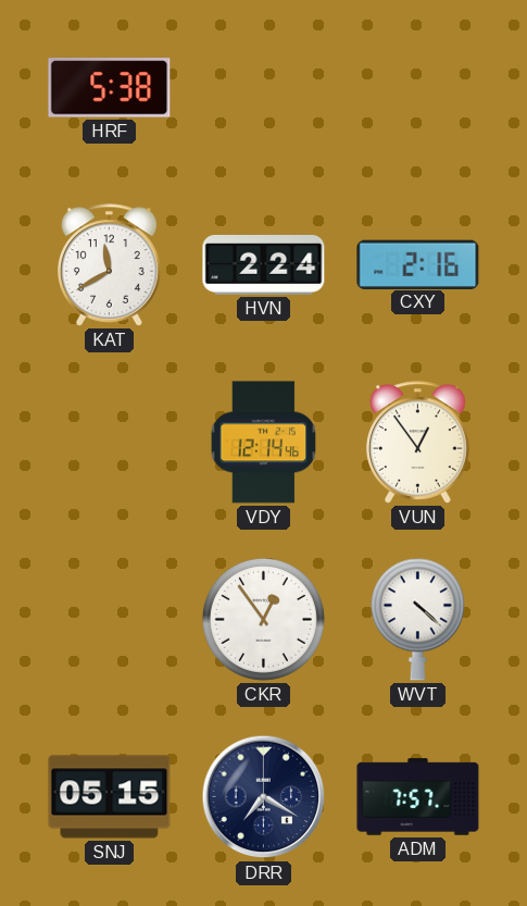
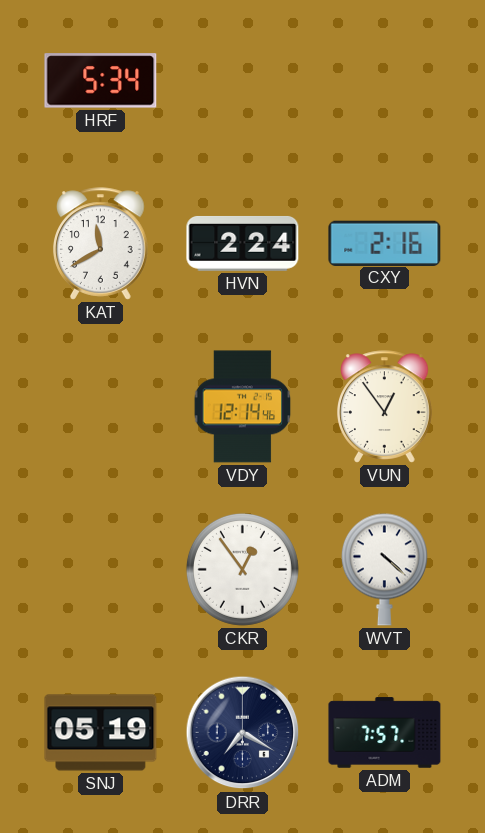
HRF: 5:38 -> 5:34 (101, 81)
SNJ: 05:15 -> 05:19 (101, 733)
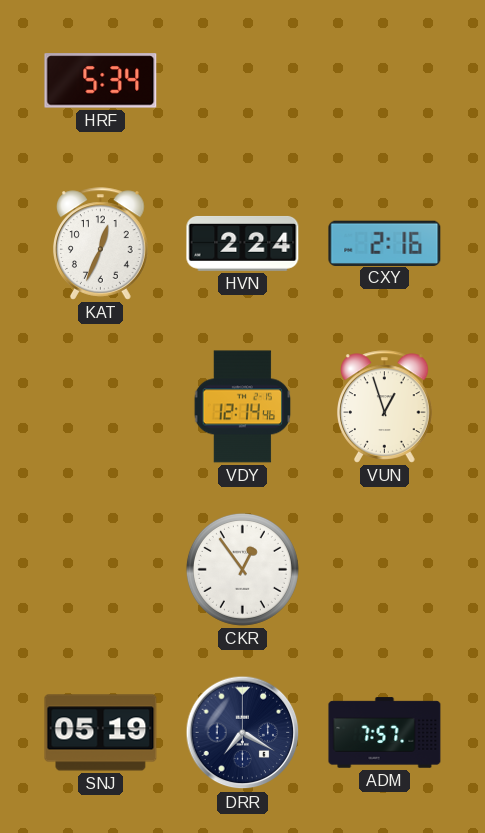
KAT: 11:40 -> 12:34 (101, 244)
VUN: 12:54 -> 12:57 (385, 407)
WVT: 4:22 -> none (384, 569)
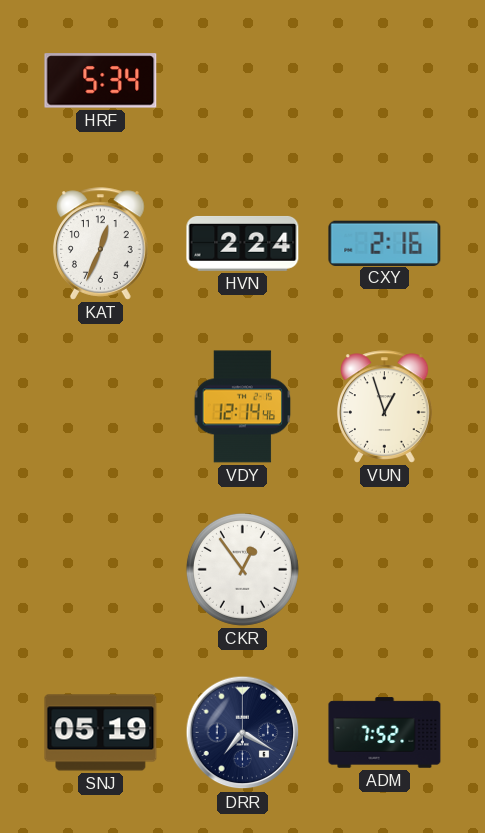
ADM: 7:57 -> 7:52 (385, 733)
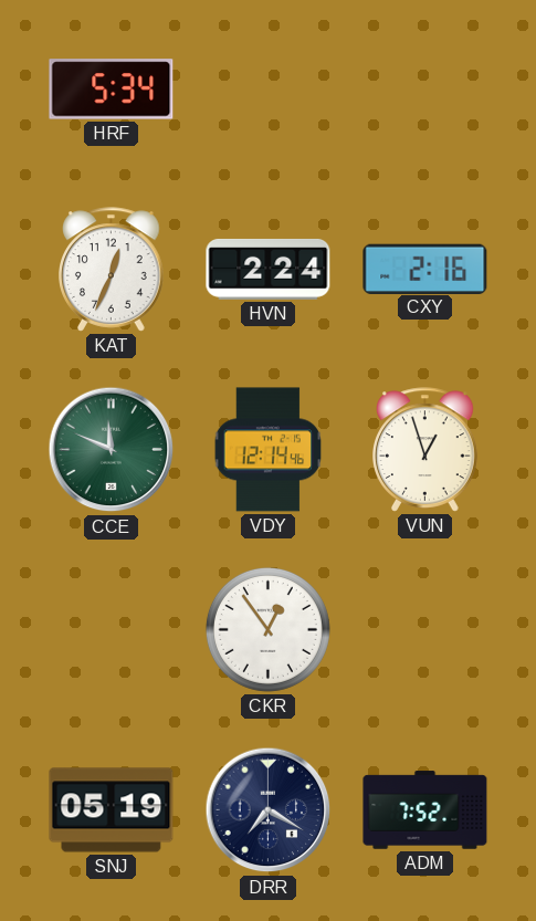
CCE: none -> 11:49 (112, 450)
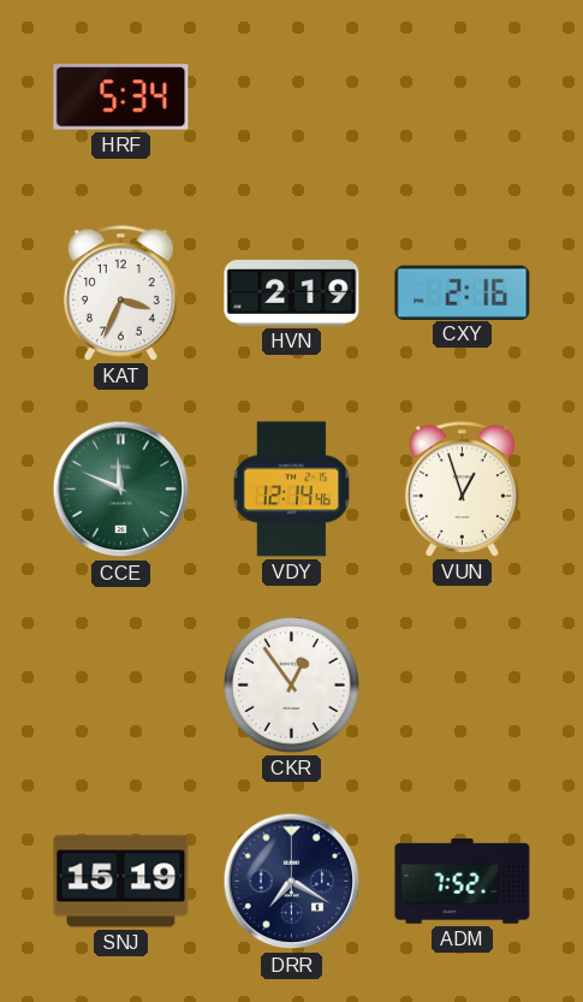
KAT: 12:34 -> 3:34 (121, 294)
HVN: 2:24 -> 2:19 (292, 292)
SNJ: 05:19 -> 15:19 (121, 882)
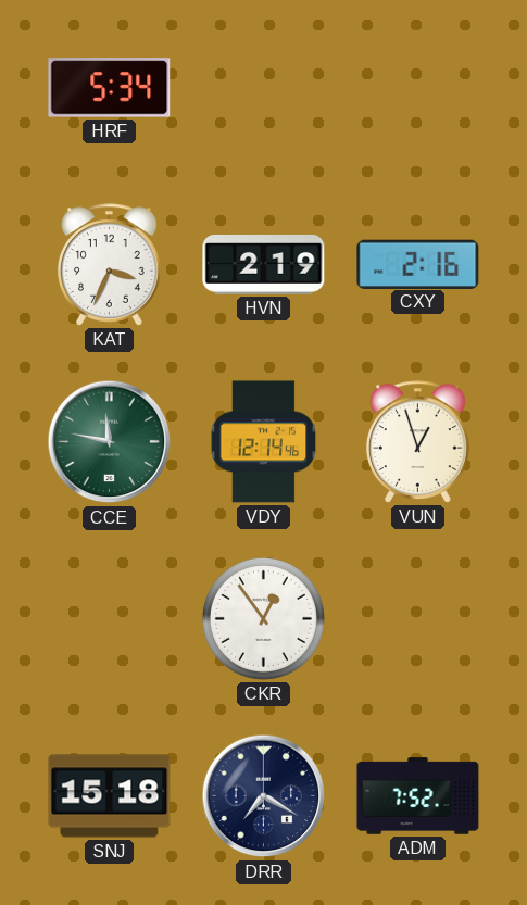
CCE: 11:49 -> 11:47 (110, 442)
SNJ: 15:19 -> 15:18 (110, 796)
